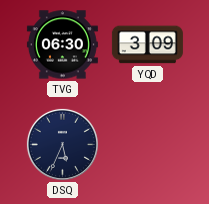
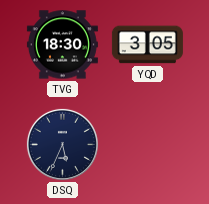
TVG: 06:30 -> 18:30 (62, 45)
YQD: 3:09 -> 3:05 (147, 45)
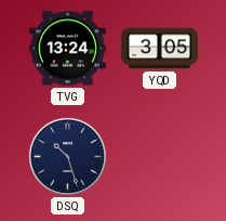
TVG: 18:30 -> 13:24 (67, 49)
DSQ: 5:34 -> 10:27 (67, 156)
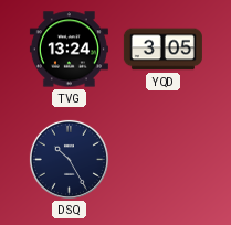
DSQ: 10:27 -> 10:25 (69, 159)
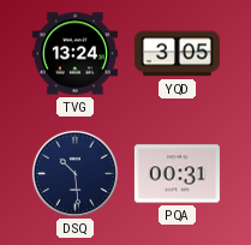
DSQ: 10:25 -> 10:29 (74, 173)
PQA: none -> 00:31 (177, 174)
